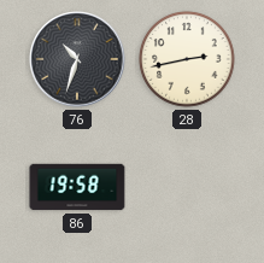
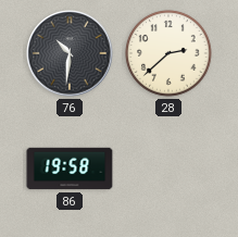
76: 10:33 -> 10:31 (70, 53)
28: 2:43 -> 2:38 (168, 53)
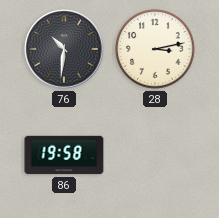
28: 2:38 -> 3:13 (155, 49)
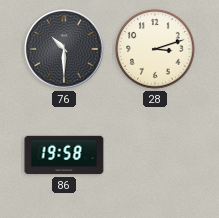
76: 10:31 -> 10:30 (64, 49)
28: 3:13 -> 3:12 (155, 49)
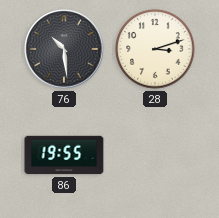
76: 10:30 -> 10:29 (64, 49)
86: 19:58 -> 19:55 (64, 155)
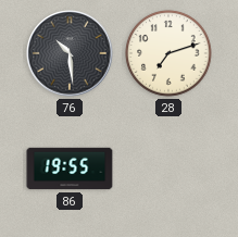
28: 3:12 -> 7:12 (168, 53)
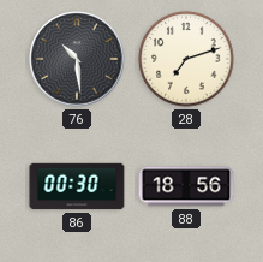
86: 19:55 -> 00:30 (77, 186)
88: none -> 18:56 (186, 186)
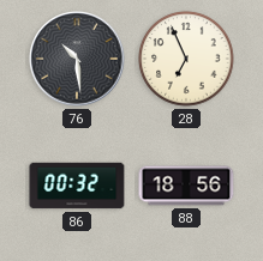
28: 7:12 -> 6:56 (186, 59)
86: 00:30 -> 00:32 (77, 186)
